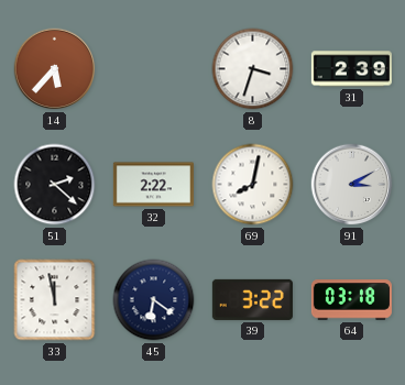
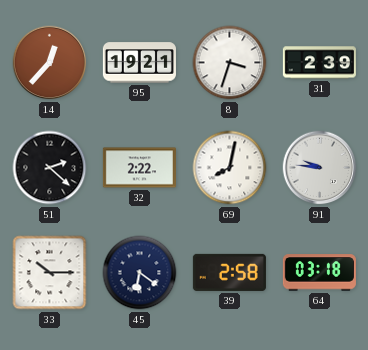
14: 5:37 -> 12:37 (50, 63)
95: none -> 19:21 (139, 63)
91: 3:10 -> 9:46 (320, 168)
33: 11:58 -> 10:15 (50, 273)
39: 3:22 -> 2:58 (229, 272)
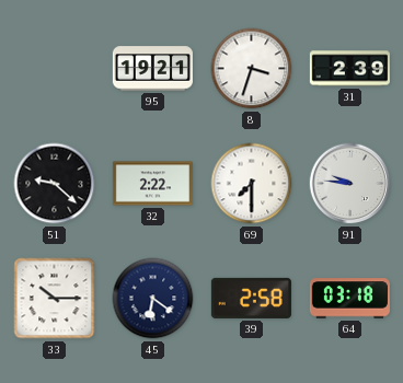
14: 12:37 -> none (50, 63)
51: 2:22 -> 9:22 (55, 184)
69: 8:02 -> 7:30 (252, 184)
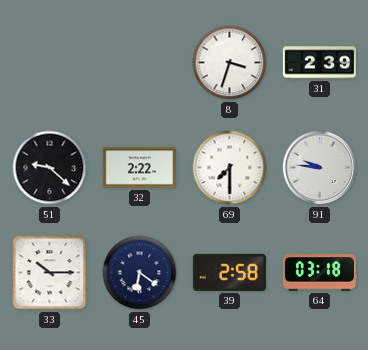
95: 19:21 -> none (152, 69)
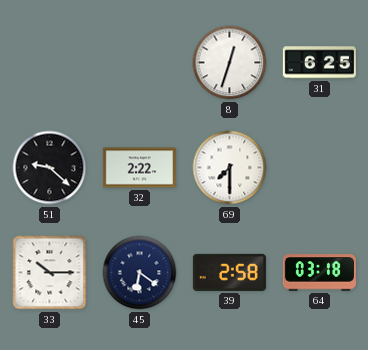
8: 3:33 -> 12:33 (230, 63)
31: 2:39 -> 6:25 (319, 63)
91: 9:46 -> none (320, 168)
